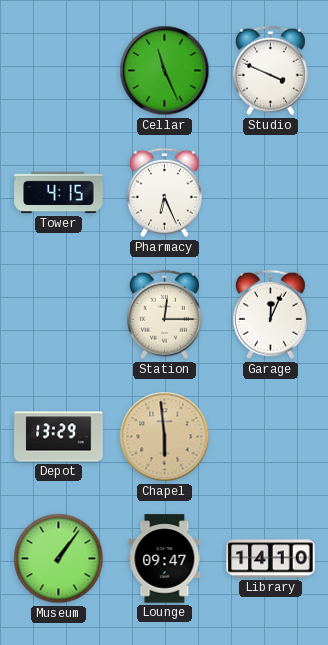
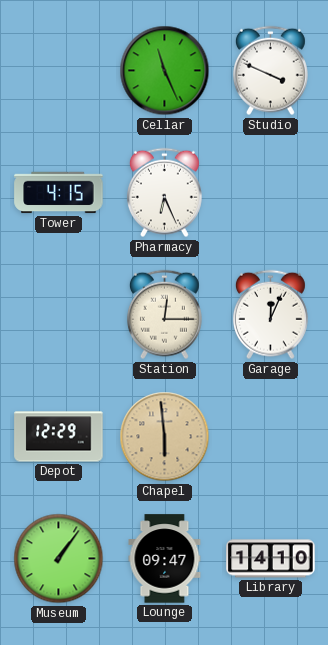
Depot: 13:29 -> 12:29 (59, 437)
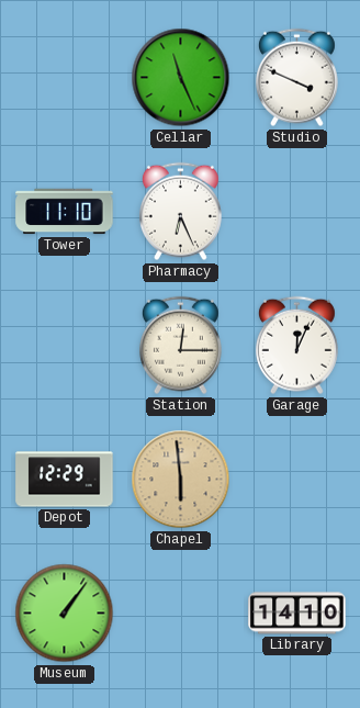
Tower: 4:15 -> 11:10 (65, 212)
Lounge: 09:47 -> none (165, 559)
